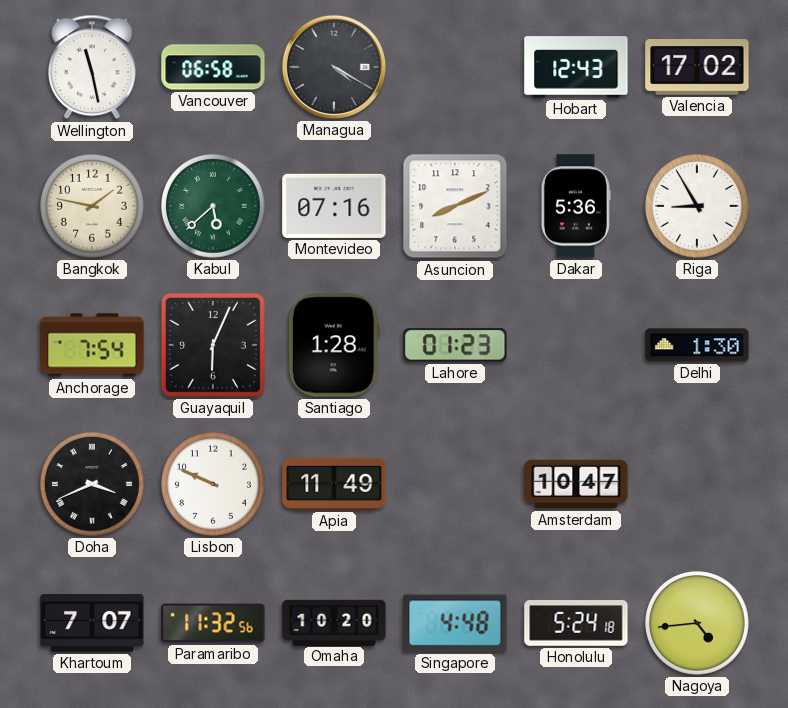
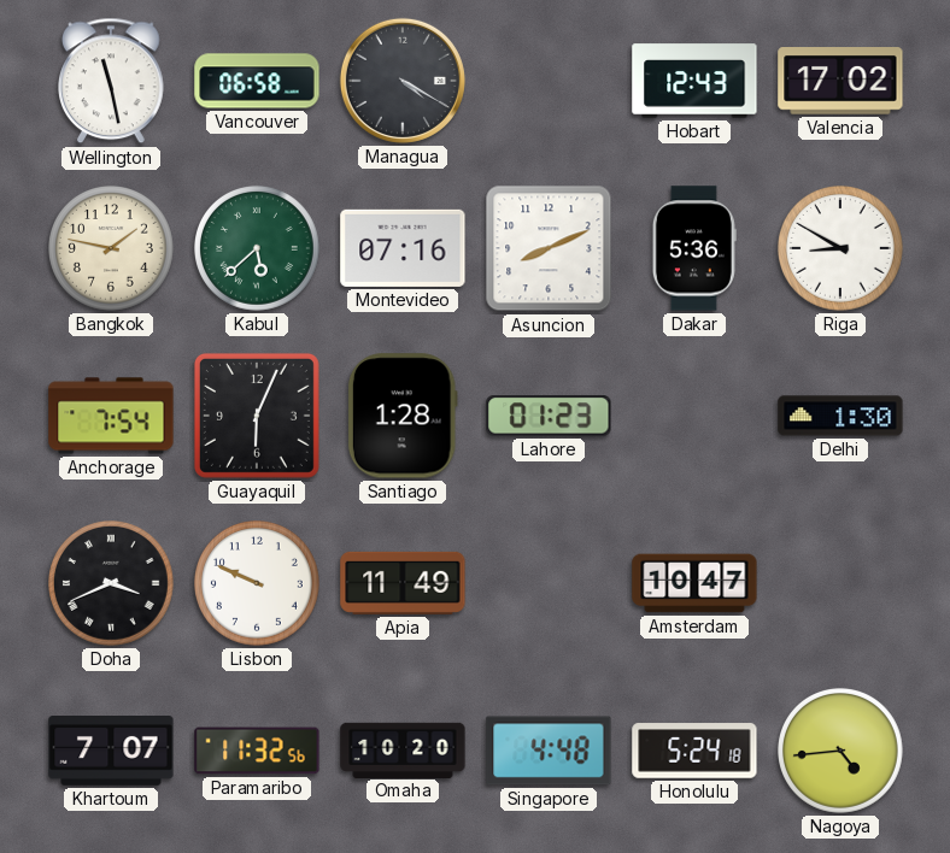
Riga: 8:55 -> 8:50 (841, 249)
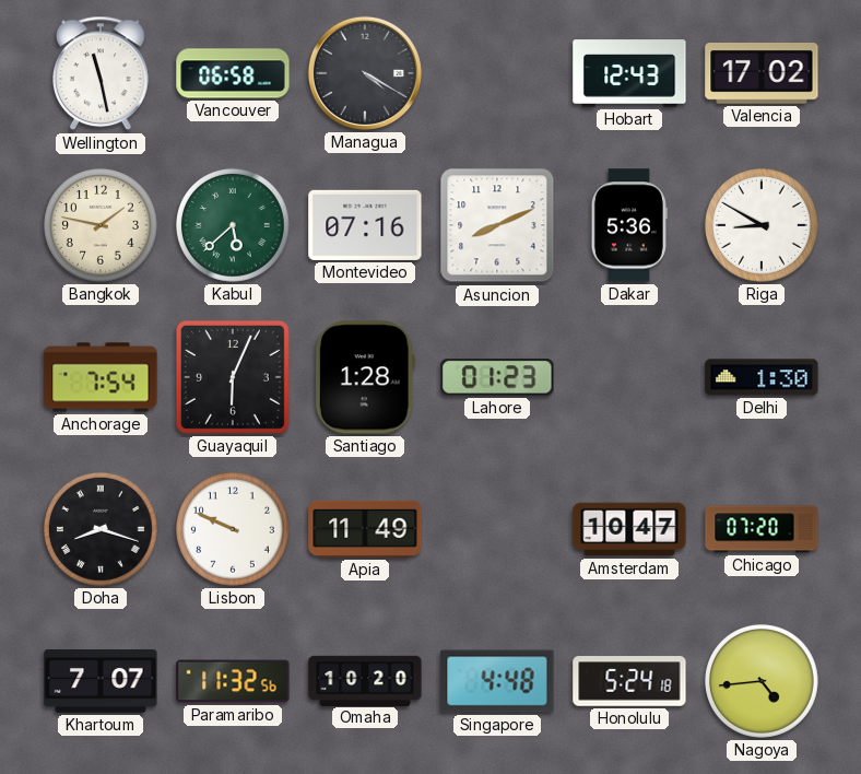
Doha: 3:41 -> 8:18 (102, 530)
Chicago: none -> 07:20 (762, 529)
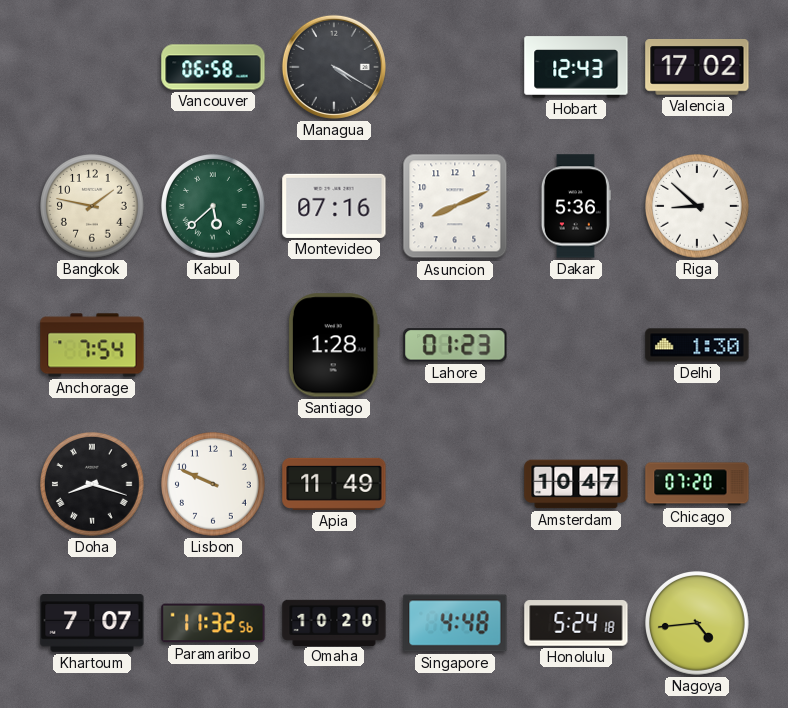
Wellington: 11:28 -> none (102, 73)
Riga: 8:50 -> 8:52 (698, 207)
Guayaquil: 6:04 -> none (233, 377)
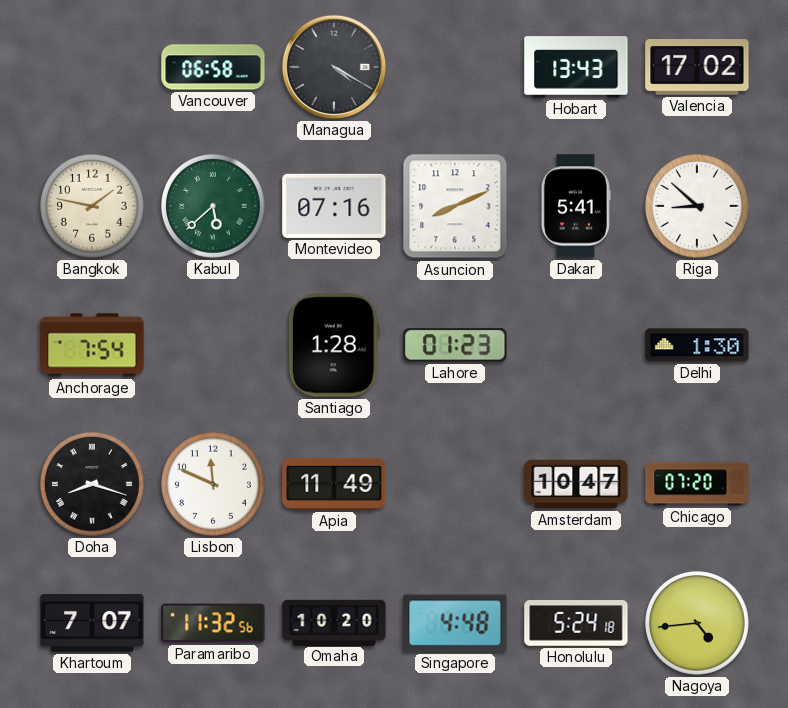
Hobart: 12:43 -> 13:43 (576, 67)
Dakar: 5:36 -> 5:41 (576, 206)
Lisbon: 9:49 -> 11:49 (214, 485)
